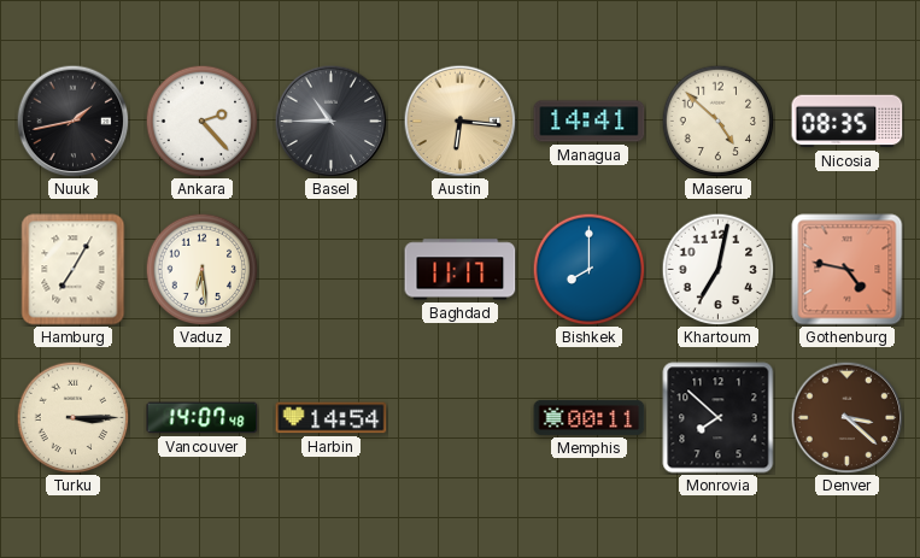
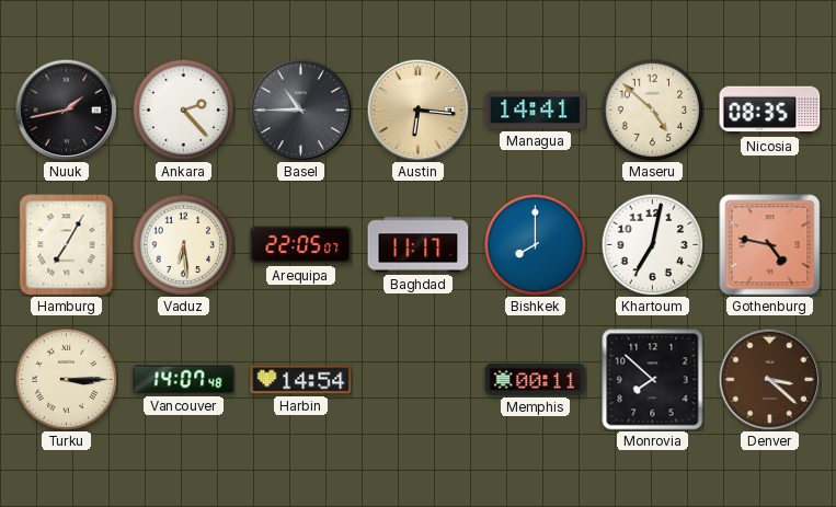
Arequipa: none -> 22:05 (301, 245)
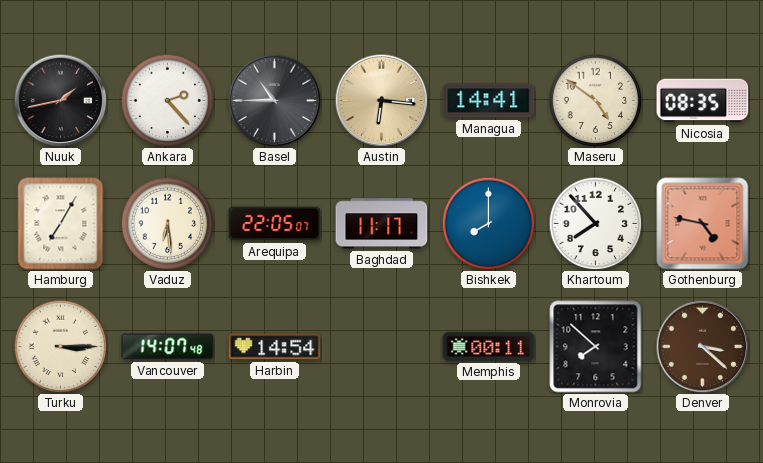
Maseru: 4:52 -> 4:51 (595, 100)
Khartoum: 7:02 -> 7:53 (595, 223)
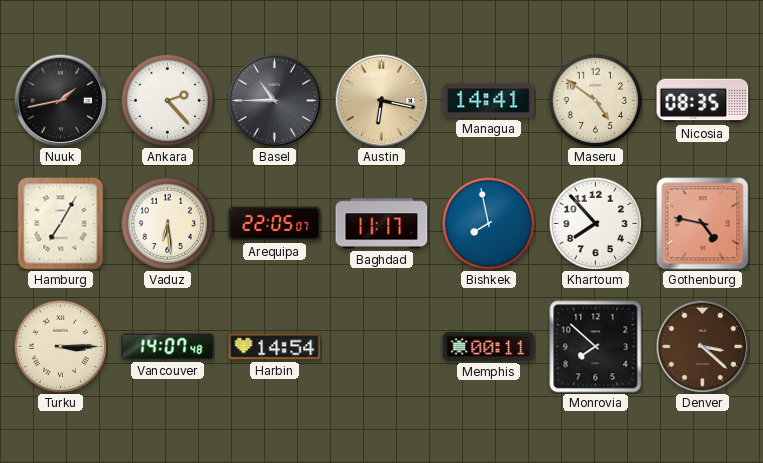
Austin: 6:16 -> 6:17 (381, 100)
Bishkek: 8:00 -> 7:58 (488, 223)
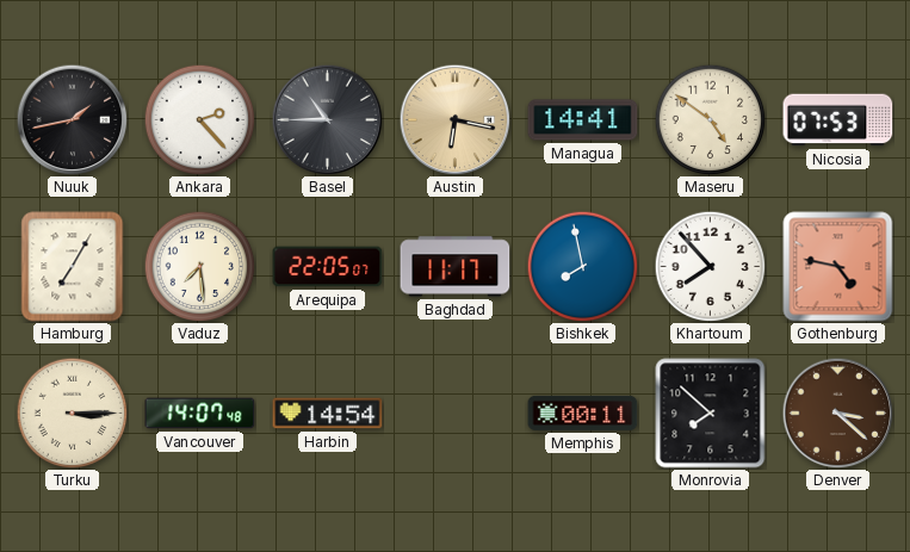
Nicosia: 08:35 -> 07:53 (838, 120)
Vaduz: 6:29 -> 7:29 (199, 266)
